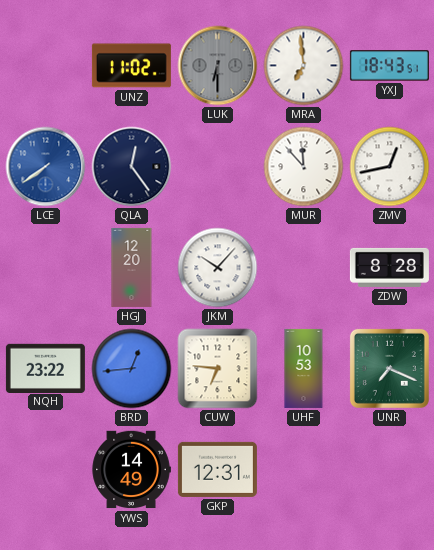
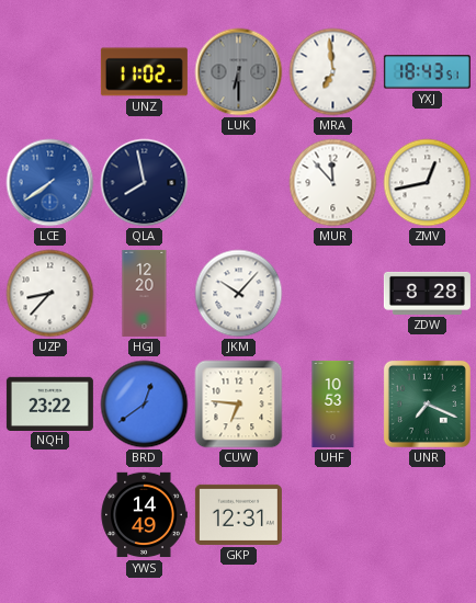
QLA: 12:24 -> 7:58 (145, 183)
UZP: none -> 8:37 (50, 294)
BRD: 12:44 -> 12:39 (145, 405)
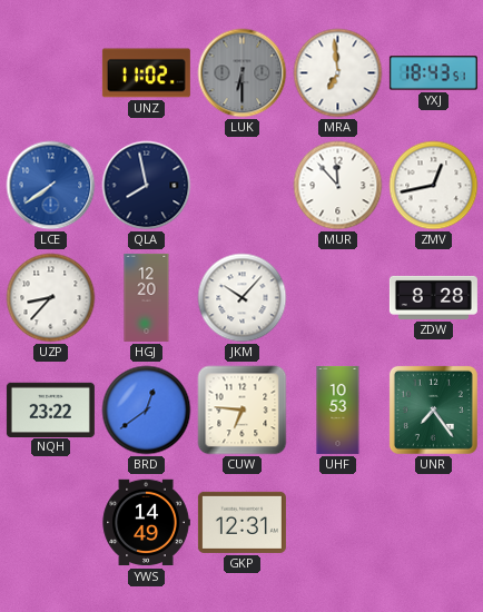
UNR: 7:19 -> 7:24 (433, 409)
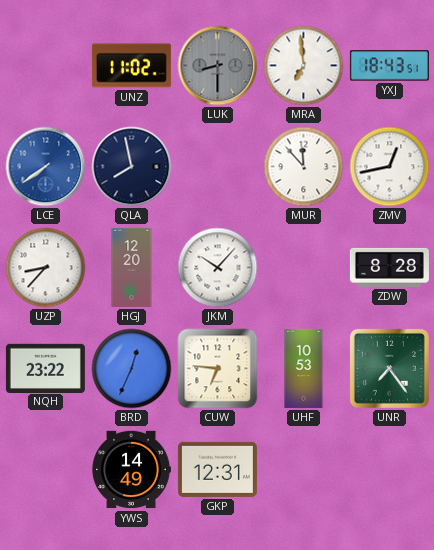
LUK: 6:30 -> 8:30 (218, 66)
BRD: 12:39 -> 12:34 (132, 369)
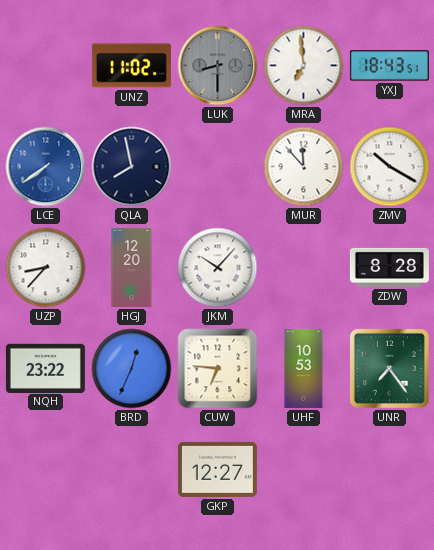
ZMV: 12:43 -> 10:20 (390, 167)
YWS: 14:49 -> none (131, 470)
GKP: 12:31 -> 12:27 (217, 469)
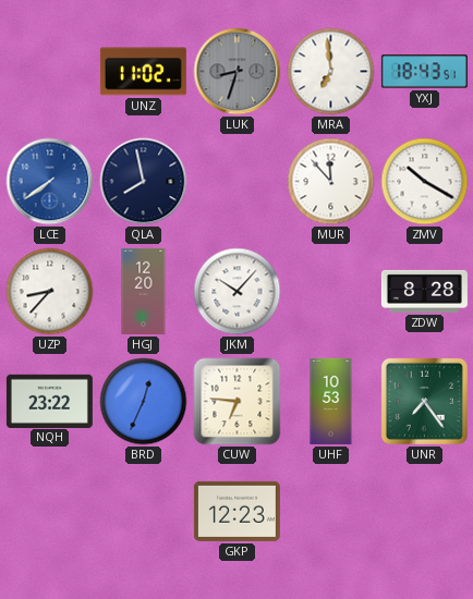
LUK: 8:30 -> 8:33 (238, 72)
GKP: 12:27 -> 12:23 (237, 511)
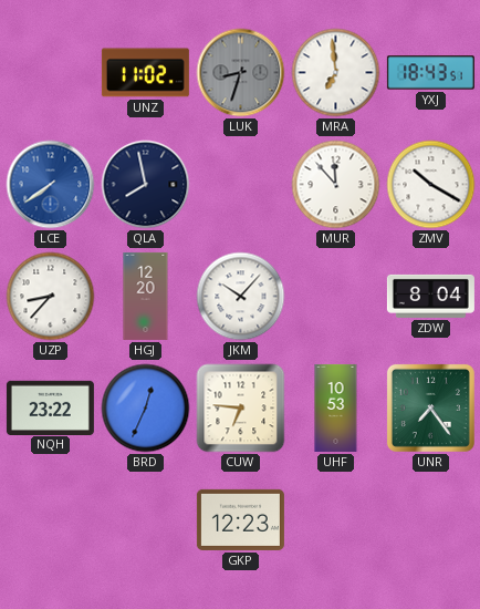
ZDW: 8:28 -> 8:04 (430, 296)
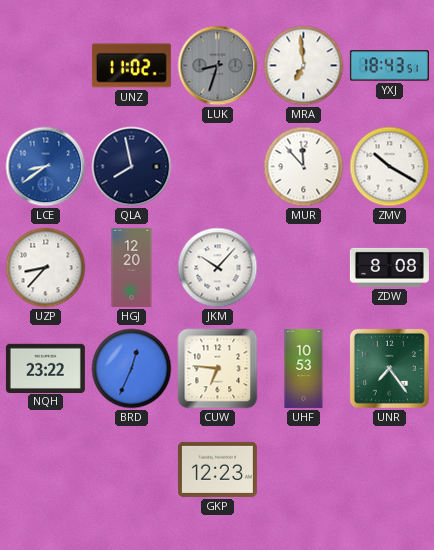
LCE: 7:39 -> 8:39 (46, 167)
ZDW: 8:04 -> 8:08 (389, 267)
